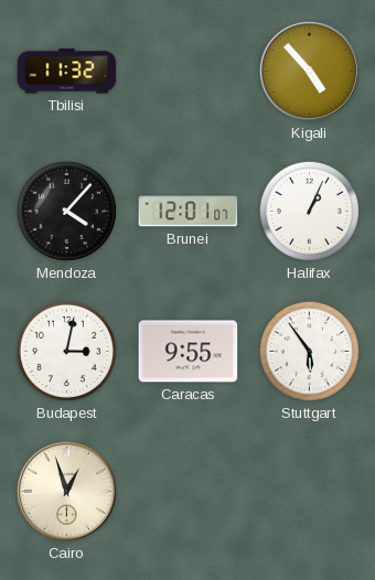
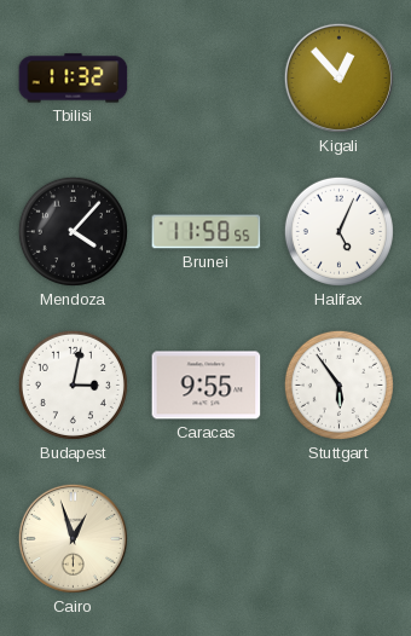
Kigali: 4:53 -> 12:53 (338, 77)
Brunei: 12:01 -> 11:58 (207, 232)
Halifax: 1:04 -> 5:04 (338, 231)
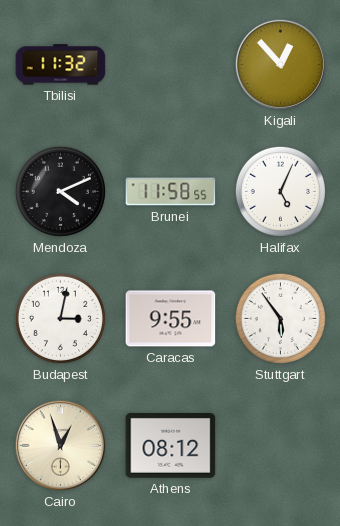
Mendoza: 4:07 -> 4:11 (60, 191)
Athens: none -> 08:12 (171, 446)
